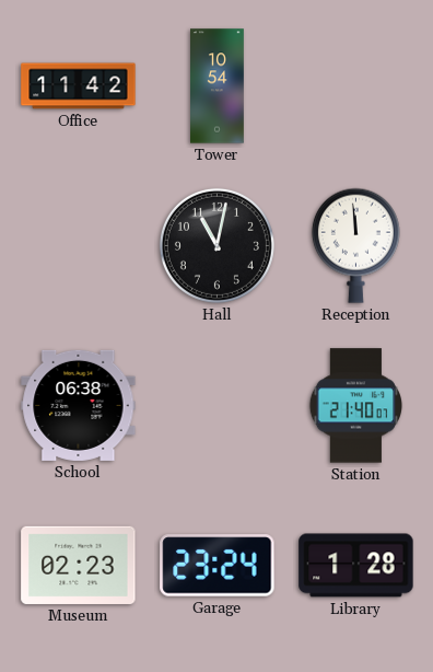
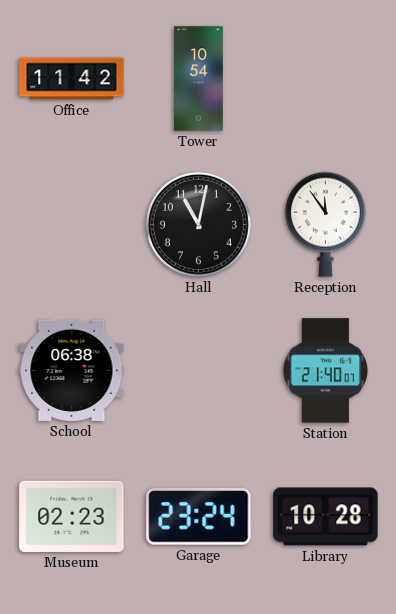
Reception: 11:59 -> 11:54 (325, 224)
Library: 1:28 -> 10:28 (326, 517)
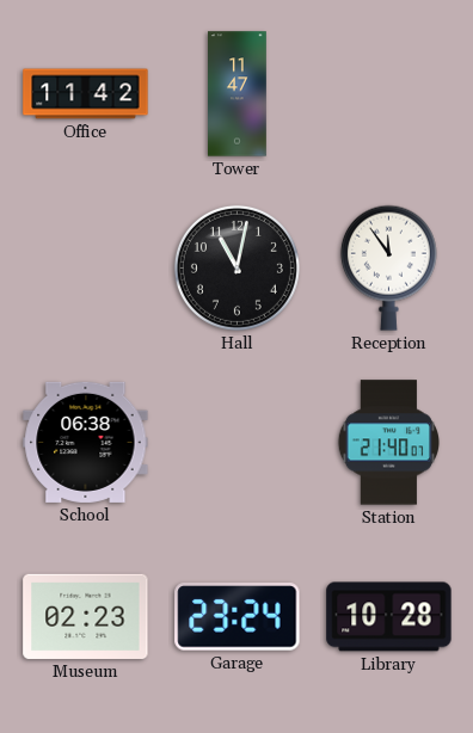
Tower: 10:54 -> 11:47 (238, 94)
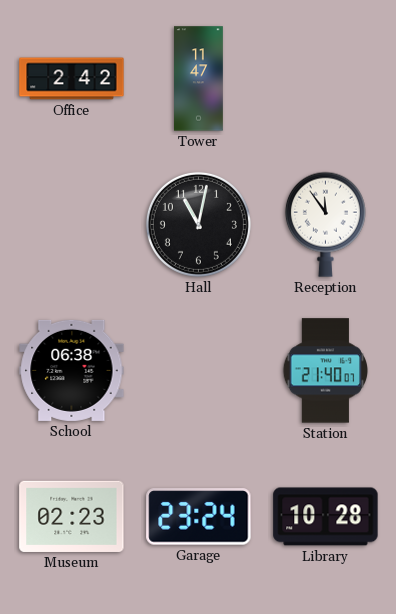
Office: 11:42 -> 2:42 (72, 79)
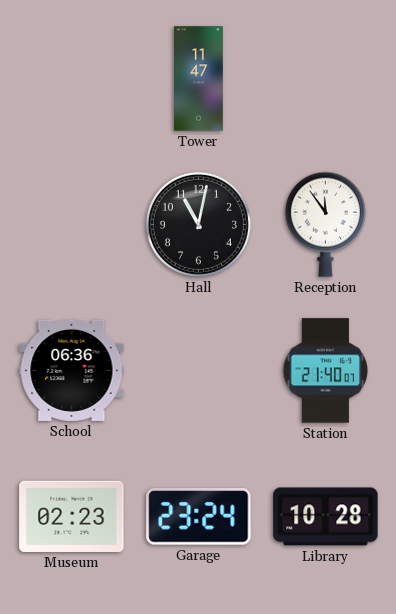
Office: 2:42 -> none (72, 79)
School: 06:38 -> 06:36 (72, 370)
